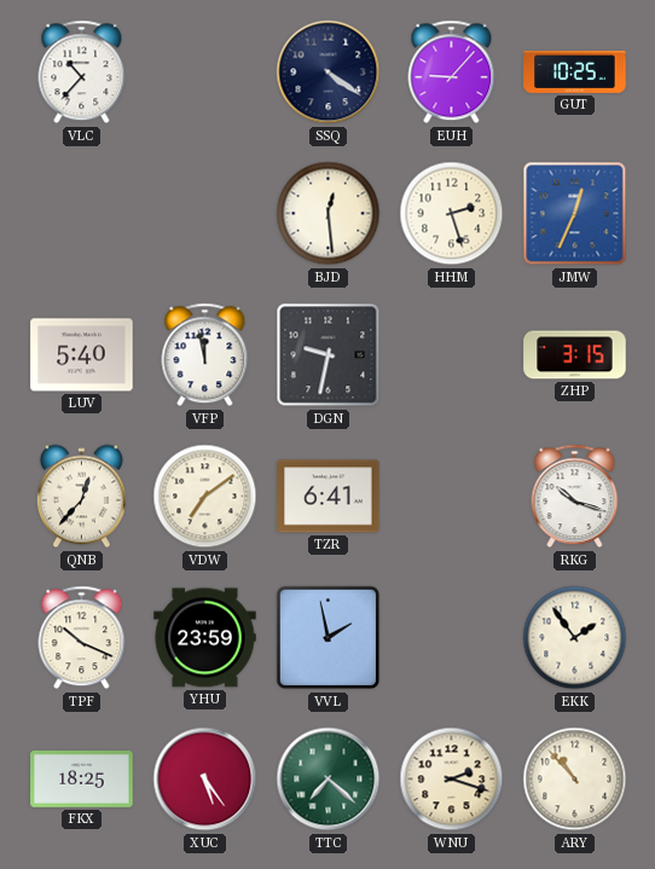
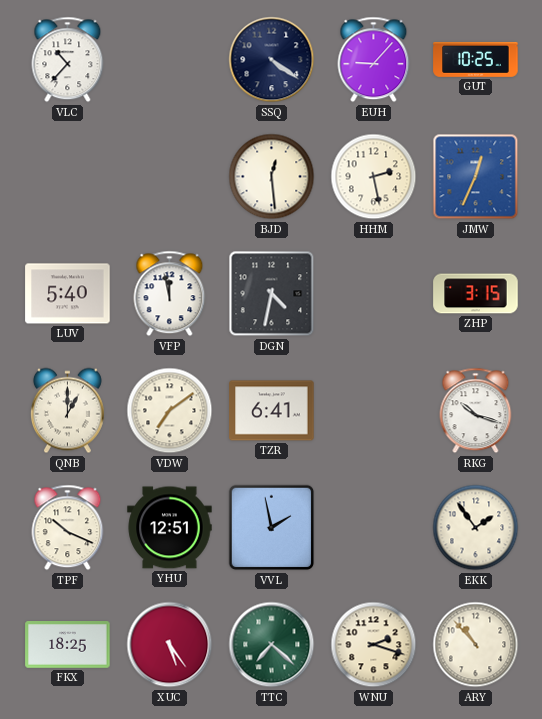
HHM: 2:27 -> 2:28 (374, 177)
DGN: 9:32 -> 4:32 (272, 294)
QNB: 12:37 -> 1:00 (67, 411)
YHU: 23:59 -> 12:51 (170, 528)
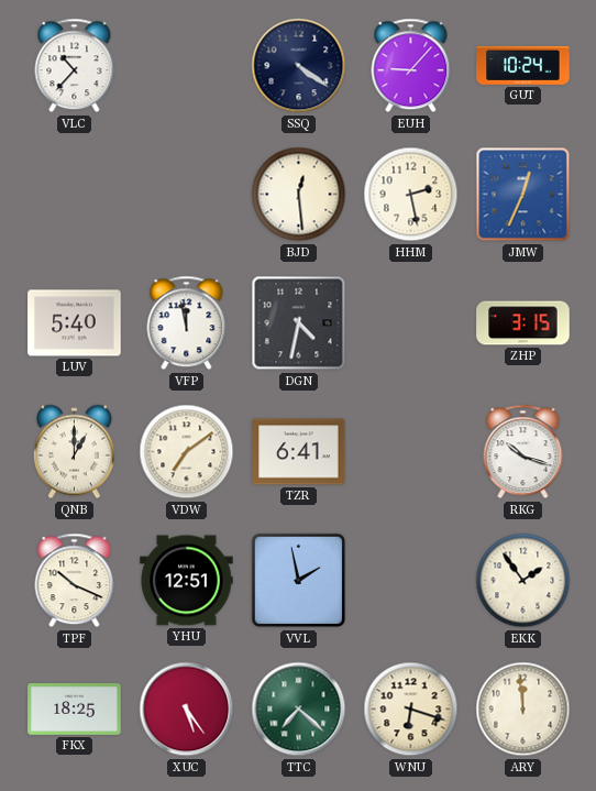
GUT: 10:25 -> 10:24 (523, 65)
WNU: 2:18 -> 6:18 (411, 710)
ARY: 10:53 -> 11:59 (523, 710)
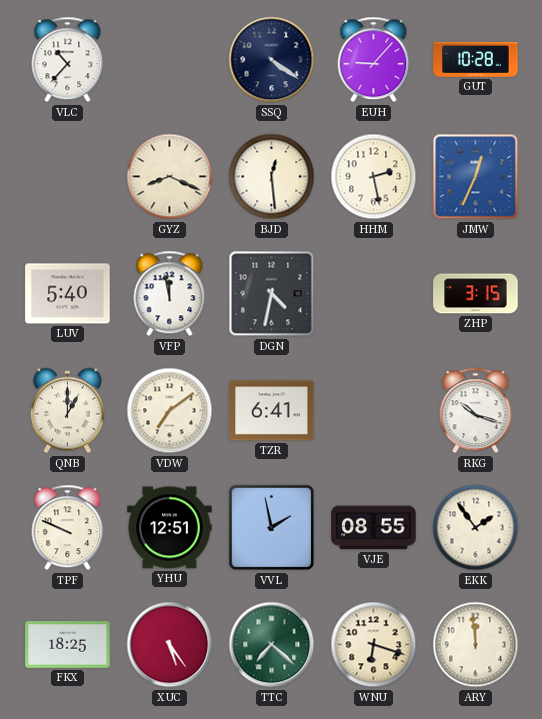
GUT: 10:24 -> 10:28 (476, 59)
GYZ: none -> 8:19 (170, 177)
TPF: 10:19 -> 9:49 (68, 528)
VJE: none -> 08:55 (374, 528)
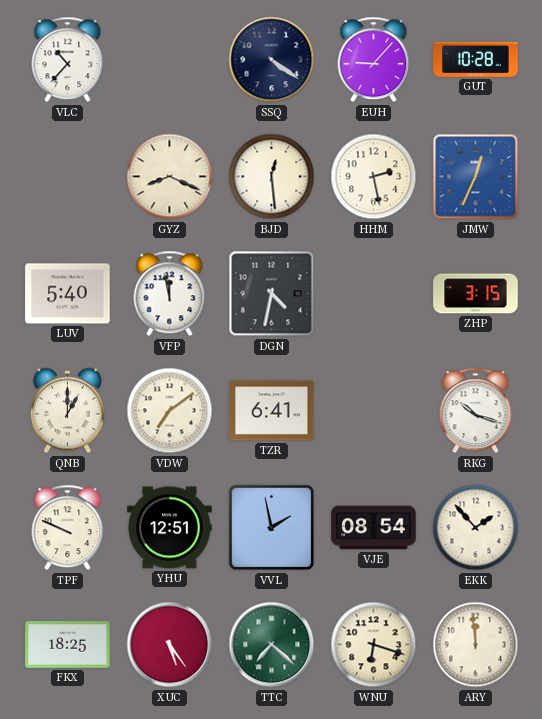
VJE: 08:55 -> 08:54 (374, 528)
EKK: 1:54 -> 1:53 (476, 528)
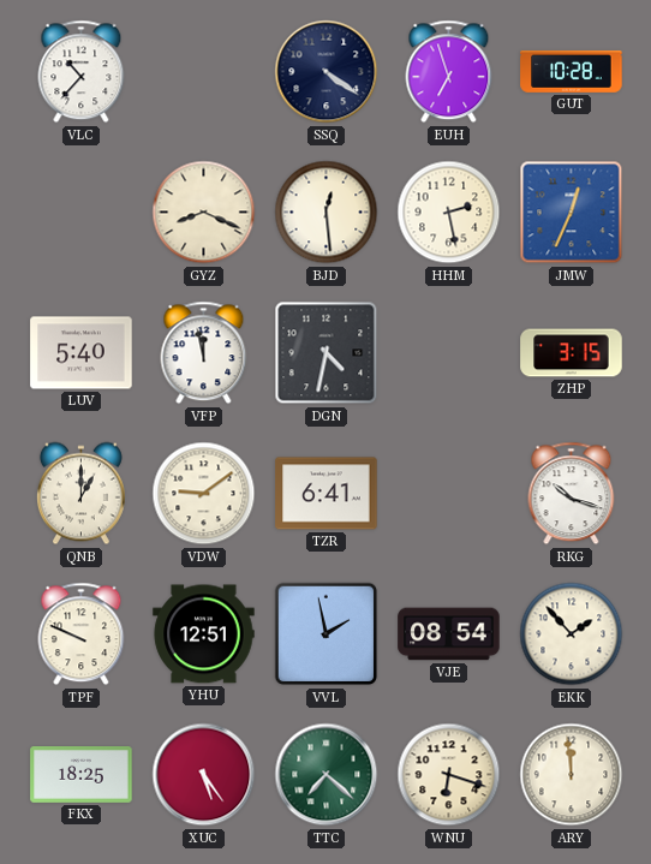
EUH: 9:07 -> 6:57 (449, 72)
VDW: 7:09 -> 9:09 (204, 494)
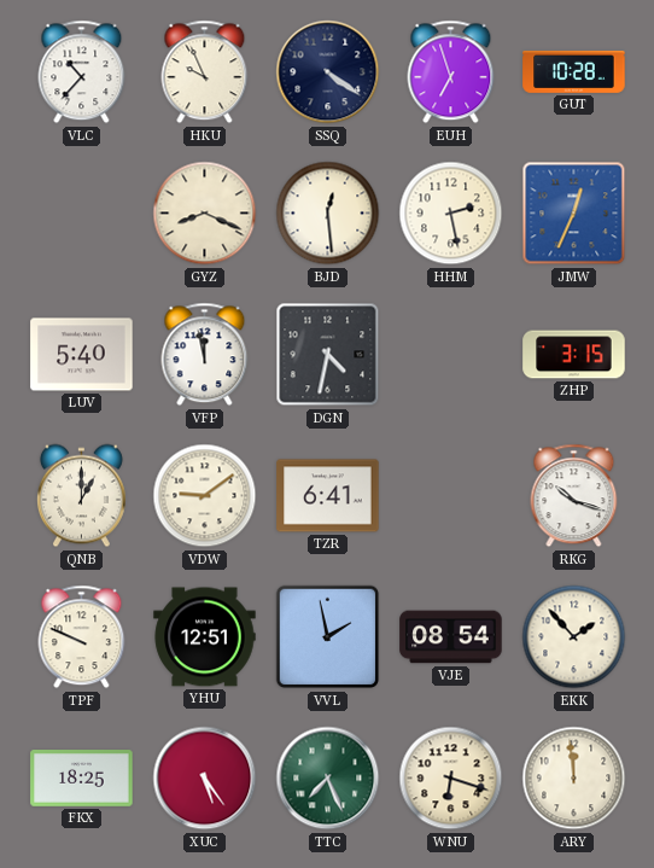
HKU: none -> 9:56 (205, 72)
TTC: 7:22 -> 7:26 (328, 779)
